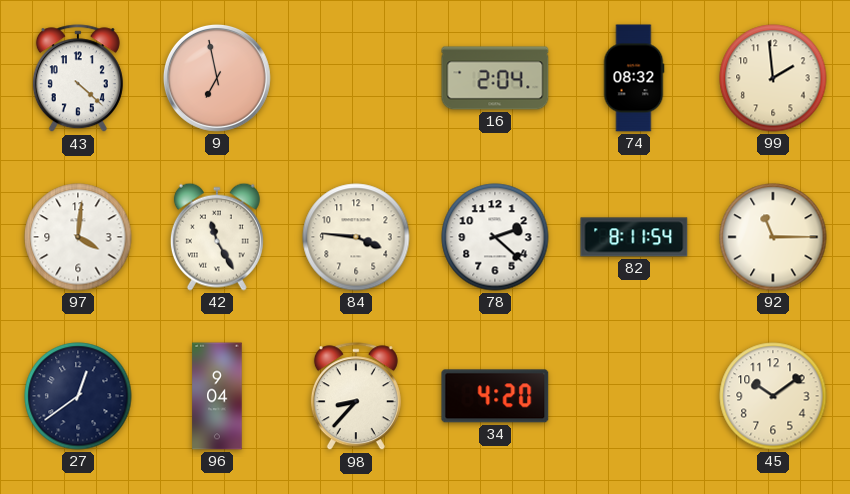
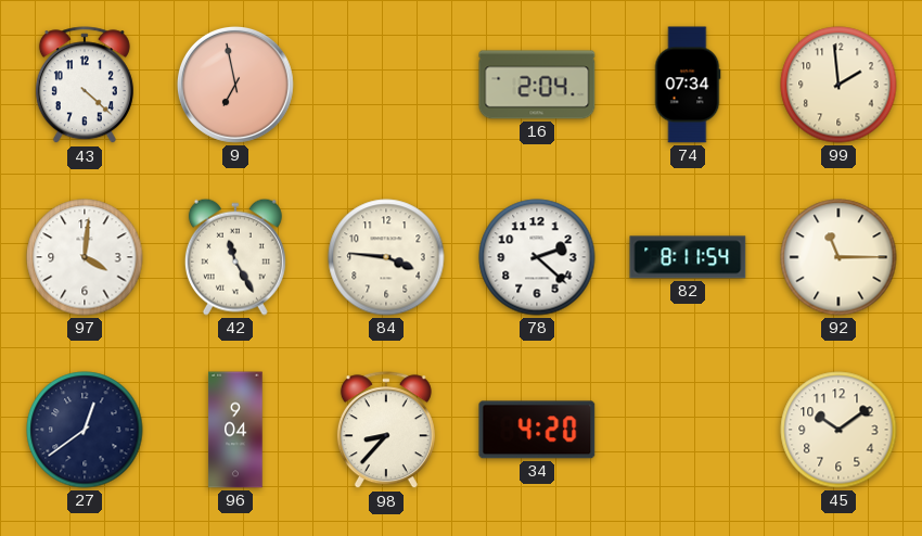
74: 08:32 -> 07:34 (688, 85)
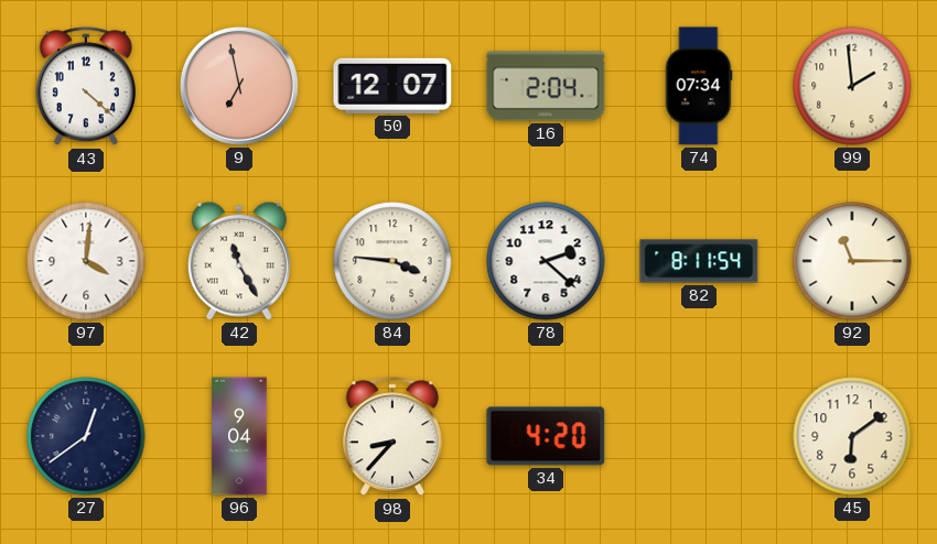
50: none -> 12:07 (392, 86)
45: 10:09 -> 6:09 (852, 436)
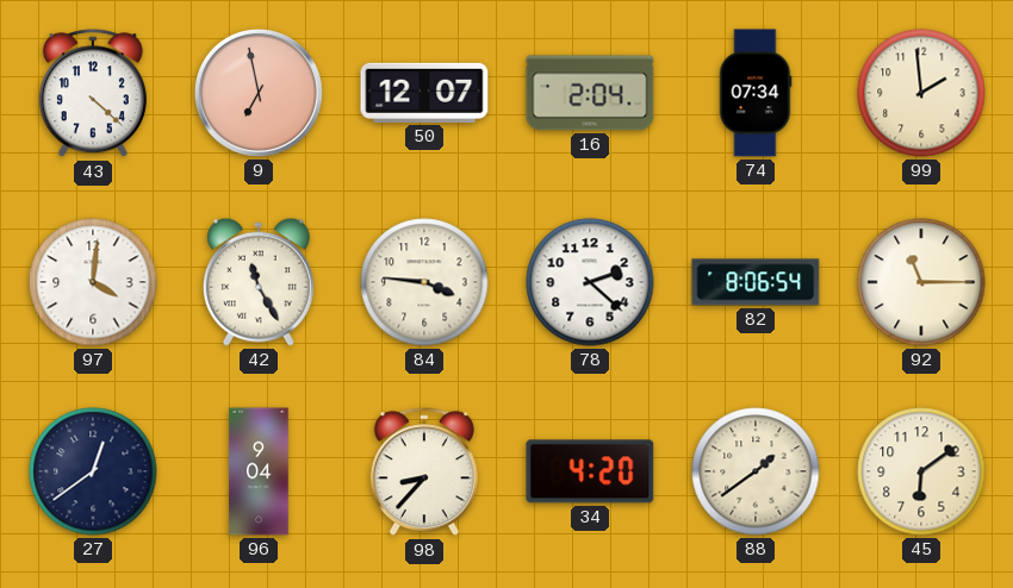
82: 8:11 -> 8:06 (756, 282)
88: none -> 1:39 (756, 471)
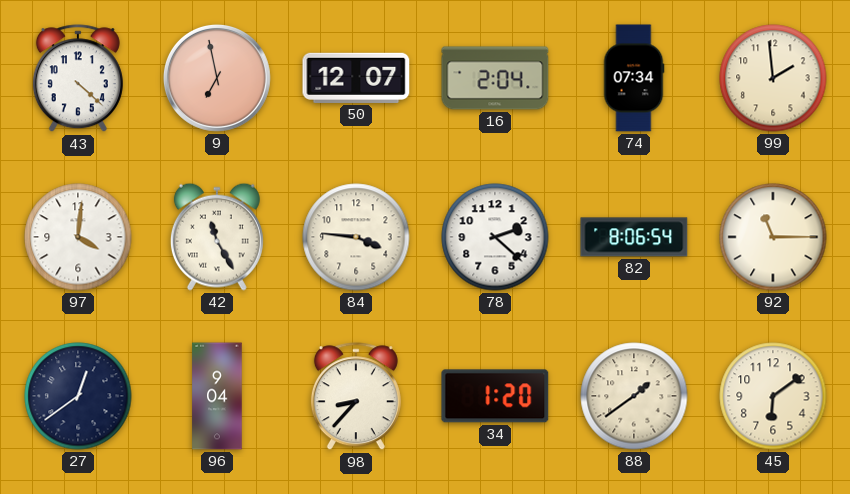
34: 4:20 -> 1:20 (495, 396)
